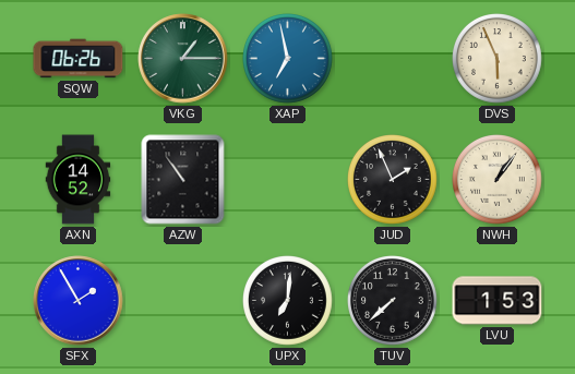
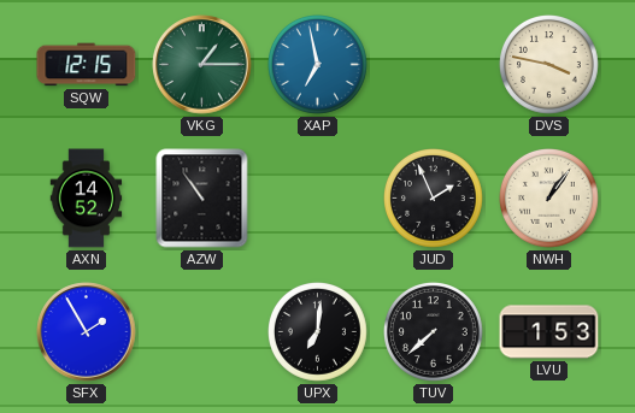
SQW: 06:26 -> 12:15 (87, 65)
DVS: 5:56 -> 3:47 (549, 65)
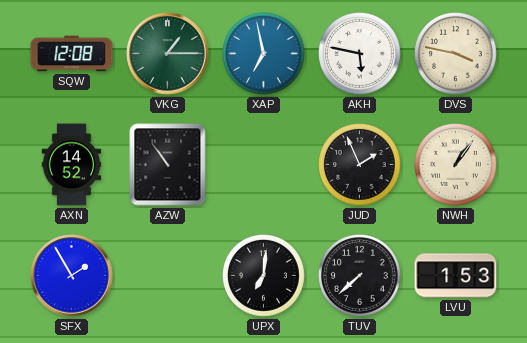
SQW: 12:15 -> 12:08 (72, 54)
AKH: none -> 5:47 (360, 54)
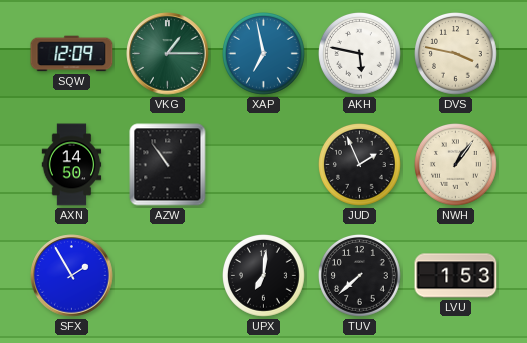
SQW: 12:08 -> 12:09 (72, 54)
AXN: 14:52 -> 14:50 (72, 165)
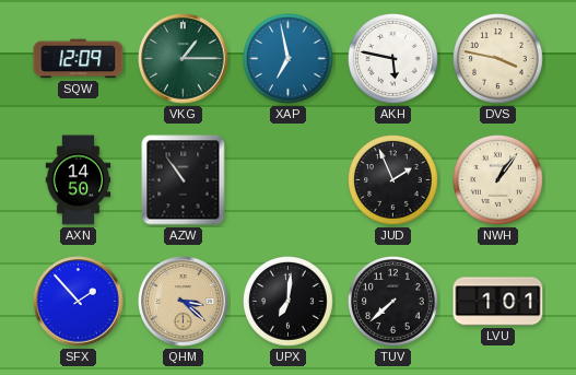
SFX: 1:55 -> 1:53 (79, 302)
QHM: none -> 3:22 (184, 302)
LVU: 1:53 -> 1:01 (498, 302)
